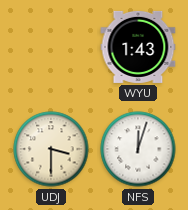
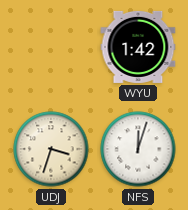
WYU: 1:43 -> 1:42 (138, 47)
UDJ: 3:30 -> 3:33 (51, 149)
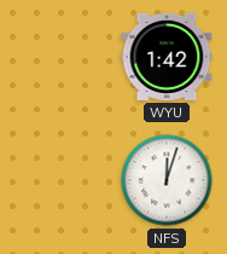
UDJ: 3:33 -> none (51, 149)
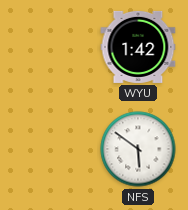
NFS: 12:03 -> 5:51 (138, 149)
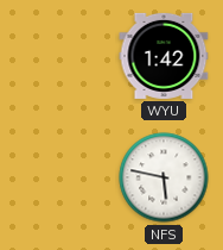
NFS: 5:51 -> 5:47 (164, 177)
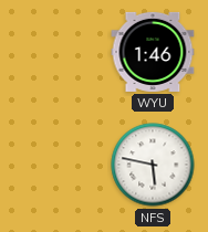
WYU: 1:42 -> 1:46 (153, 52)
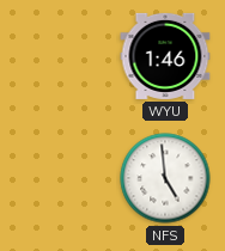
NFS: 5:47 -> 4:59 (165, 178)
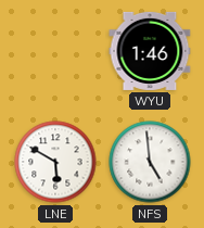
LNE: none -> 5:50 (55, 162)
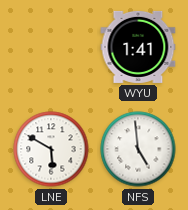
WYU: 1:46 -> 1:41 (138, 47)
